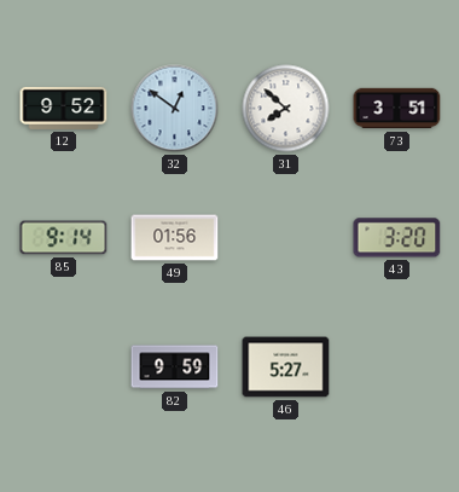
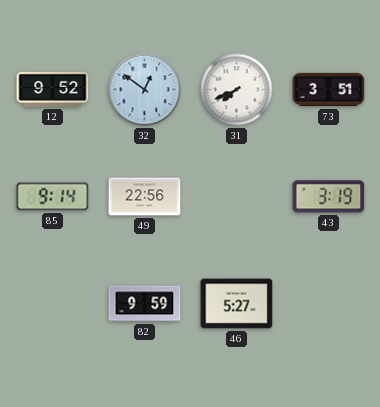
31: 7:52 -> 7:41 (237, 90)
49: 01:56 -> 22:56 (145, 197)
43: 3:20 -> 3:19 (329, 197)
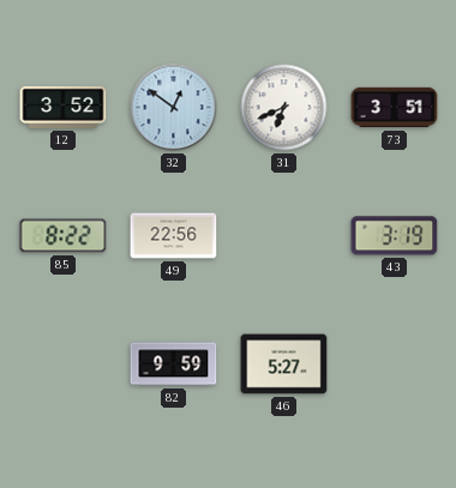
12: 9:52 -> 3:52 (64, 107)
31: 7:41 -> 6:41 (284, 108)
85: 9:14 -> 8:22 (64, 236)
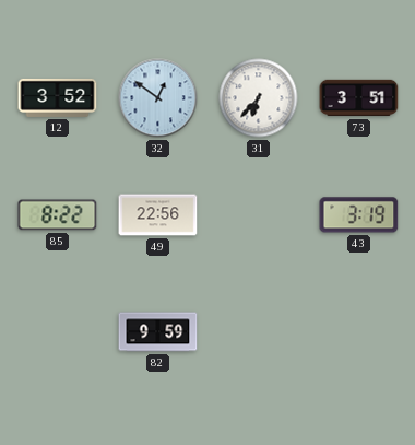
31: 6:41 -> 6:37 (259, 98)
46: 5:27 -> none (284, 365)
